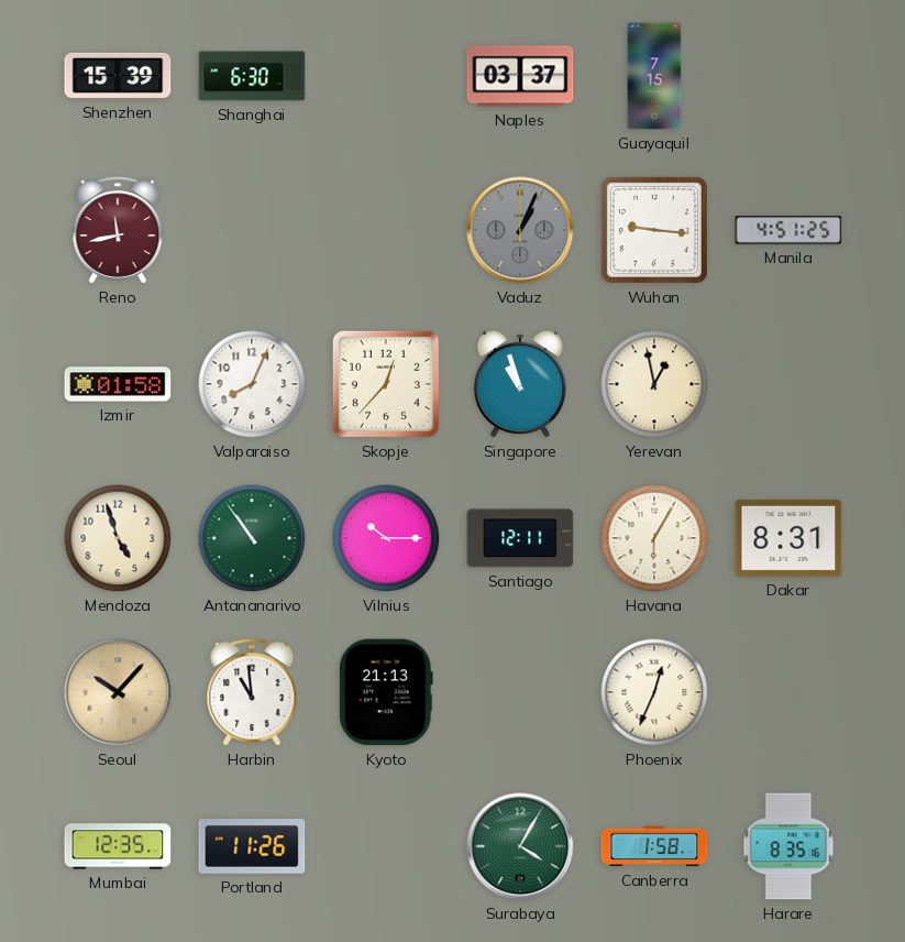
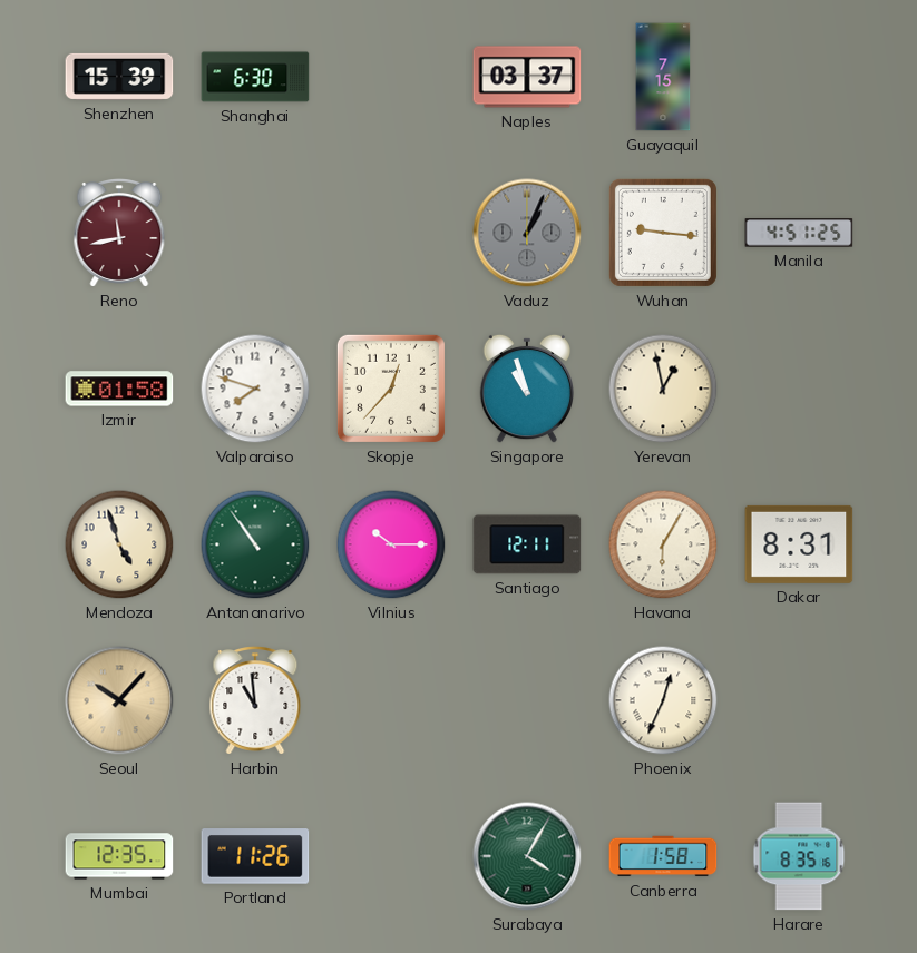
Valparaiso: 8:04 -> 7:48 (255, 389)
Kyoto: 21:13 -> none (386, 692)
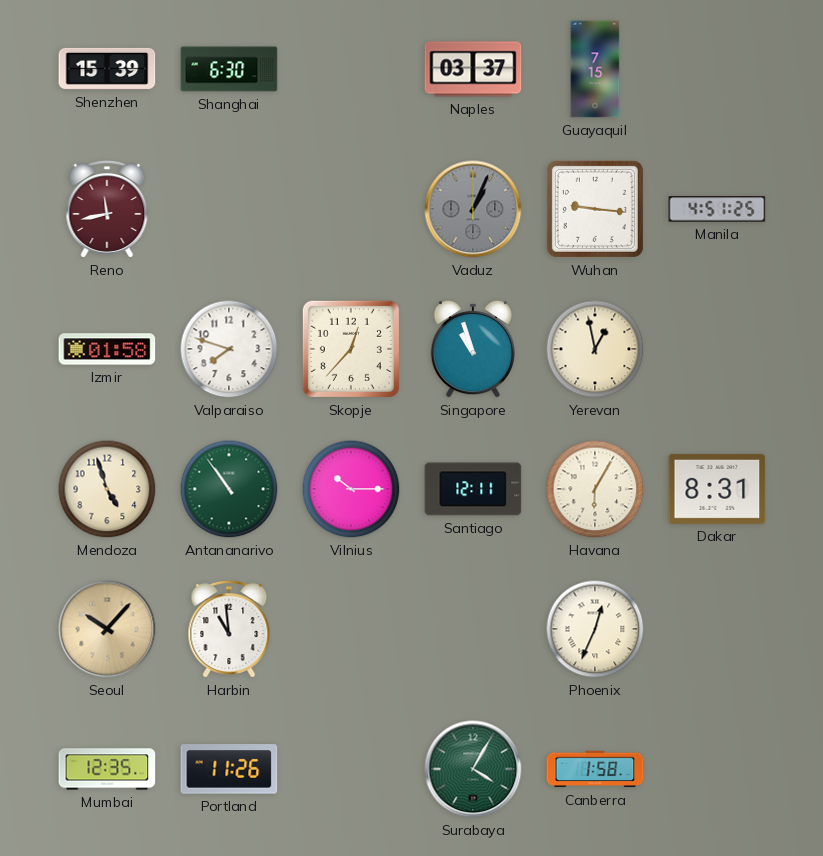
Harare: 8:35 -> none (799, 856)
